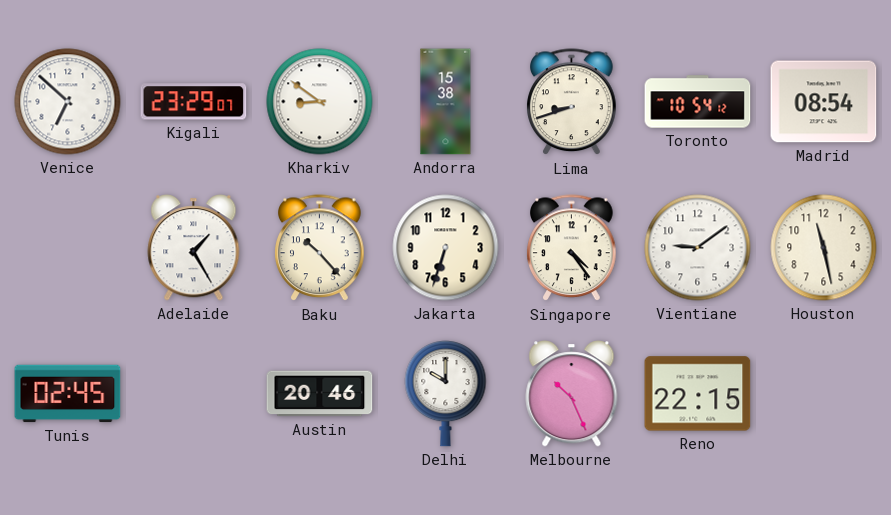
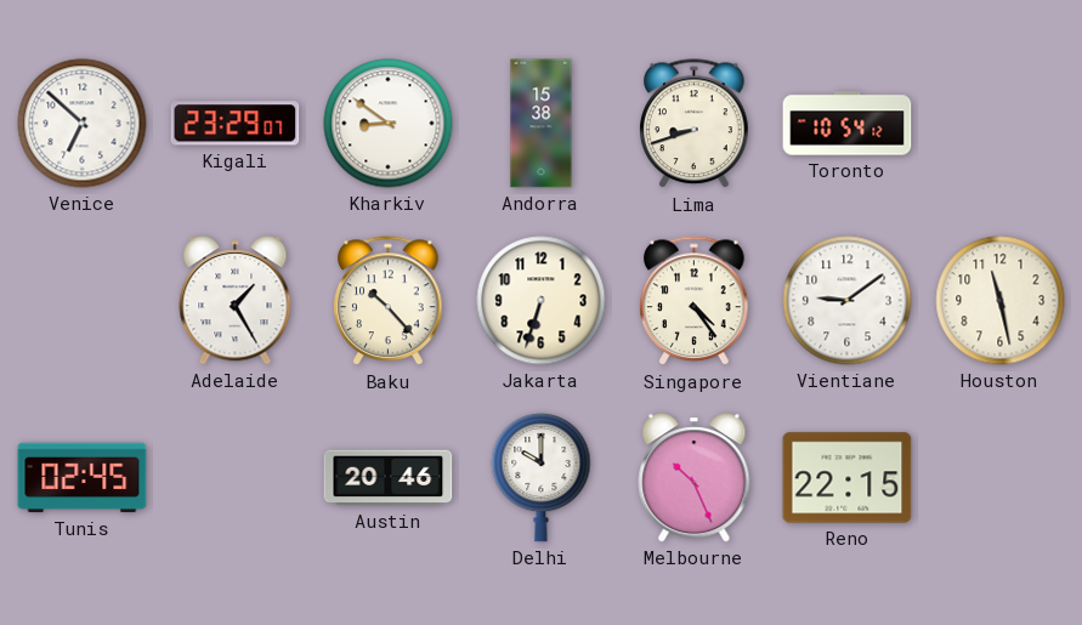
Madrid: 08:54 -> none (824, 102)
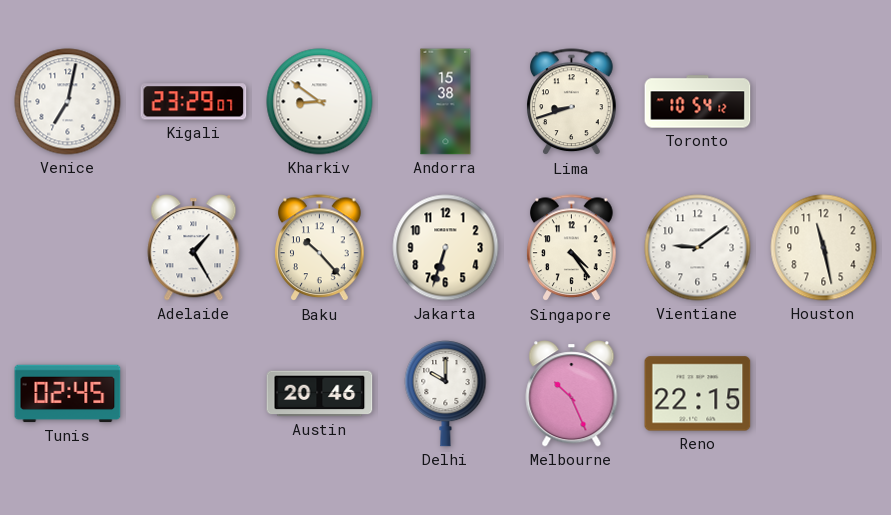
Venice: 6:52 -> 7:02 (68, 102)
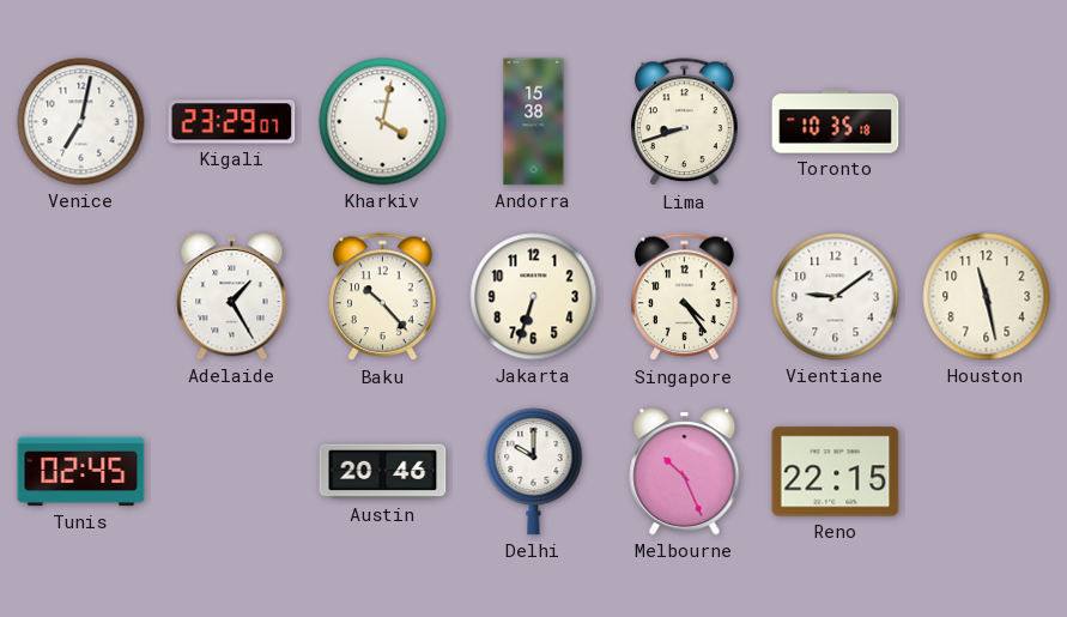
Kharkiv: 8:51 -> 4:02 (383, 122)
Toronto: 10:54 -> 10:35 (836, 122)
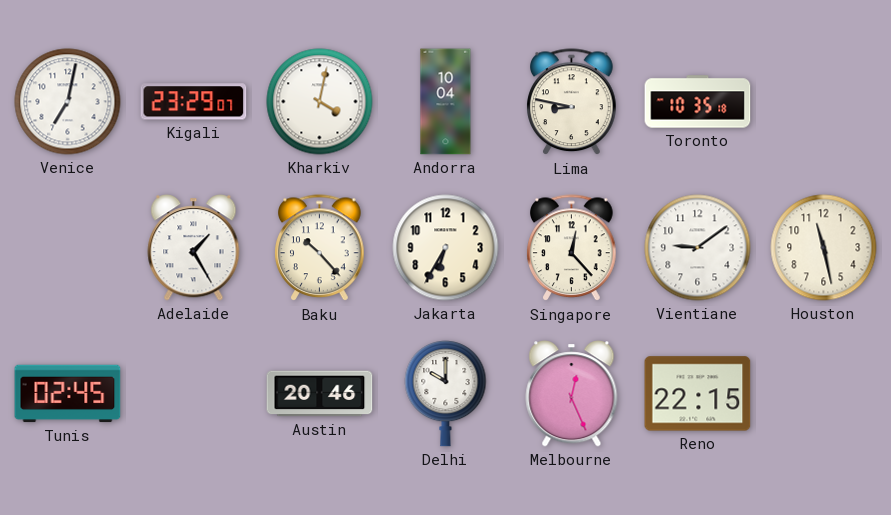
Andorra: 15:38 -> 10:04 (446, 102)
Lima: 8:42 -> 8:47 (572, 102)
Jakarta: 6:33 -> 6:35 (446, 248)
Singapore: 4:24 -> 12:23 (572, 248)
Melbourne: 10:26 -> 12:26 (572, 394)
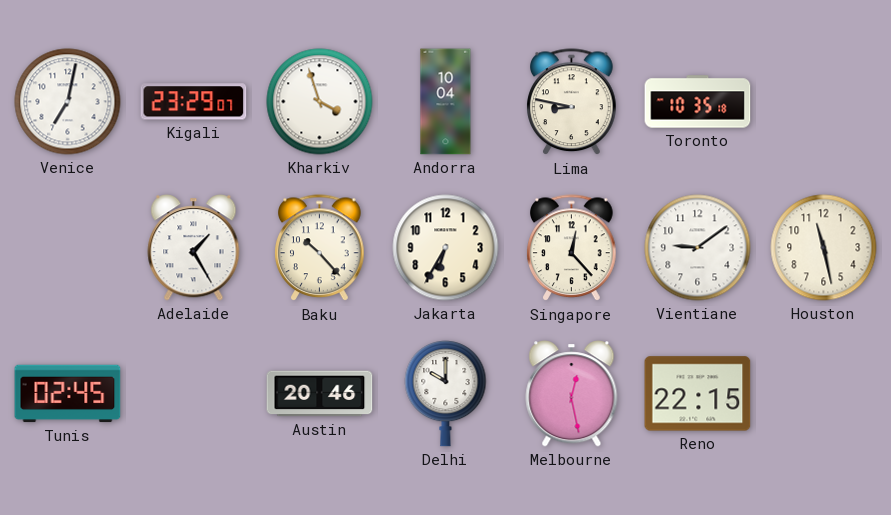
Kharkiv: 4:02 -> 3:57 (320, 102)
Melbourne: 12:26 -> 12:28 (572, 394)
